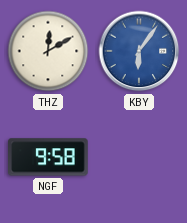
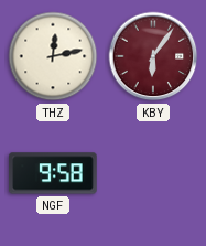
THZ: 12:10 -> 12:13 (53, 56)
KBY dial: blue -> burgundy (153, 56)
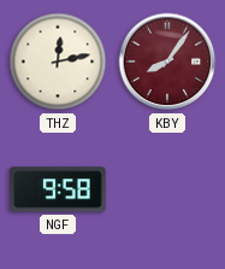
KBY: 6:06 -> 8:06 (167, 62)
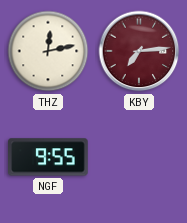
KBY: 8:06 -> 7:14 (139, 51)
NGF: 9:58 -> 9:55 (48, 157)
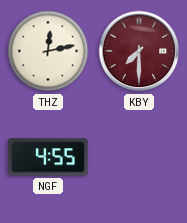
KBY: 7:14 -> 7:30 (139, 51)
NGF: 9:55 -> 4:55 (48, 157)
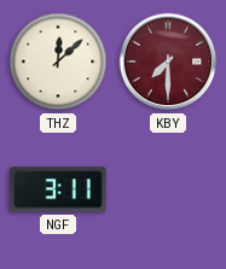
THZ: 12:13 -> 12:08 (58, 62)
NGF: 4:55 -> 3:11 (58, 189)
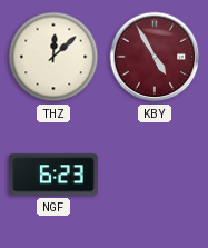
KBY: 7:30 -> 4:55 (155, 57)
NGF: 3:11 -> 6:23 (53, 175)
